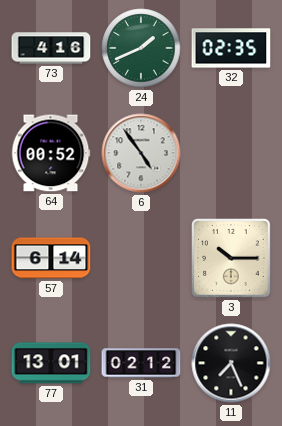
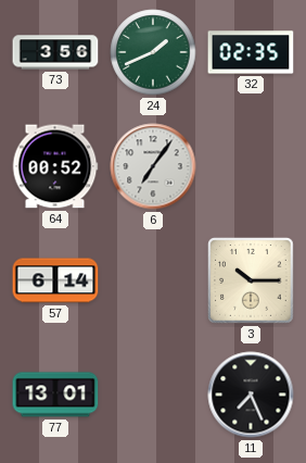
73: 4:16 -> 3:56 (55, 52)
6: 4:54 -> 7:06 (153, 166)
31: 02:12 -> none (141, 363)
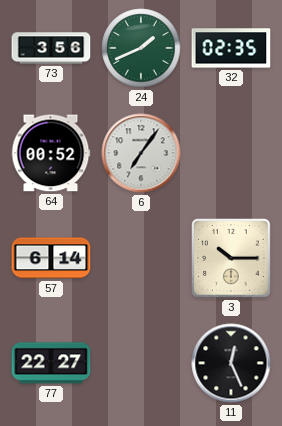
77: 13:01 -> 22:27 (51, 363)
11: 7:26 -> 12:26 (231, 363)
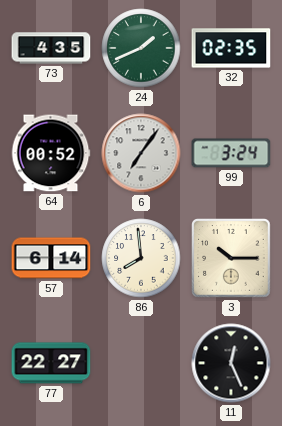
73: 3:56 -> 4:35 (51, 48)
99: none -> 3:24 (231, 153)
86: none -> 7:59 (141, 258)
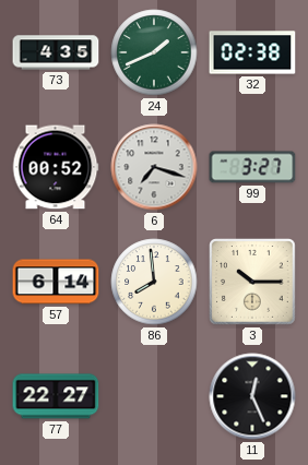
32: 02:35 -> 02:38 (252, 52)
6: 7:06 -> 7:18 (154, 167)
99: 3:24 -> 3:27 (252, 167)
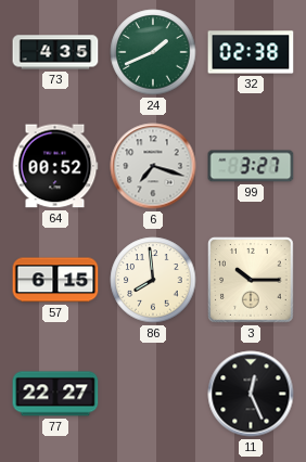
57: 6:14 -> 6:15 (55, 280)
